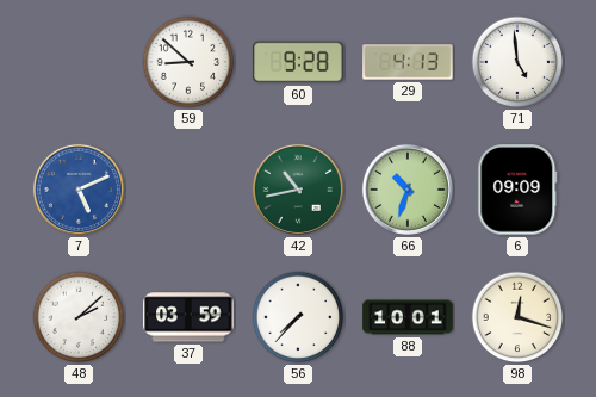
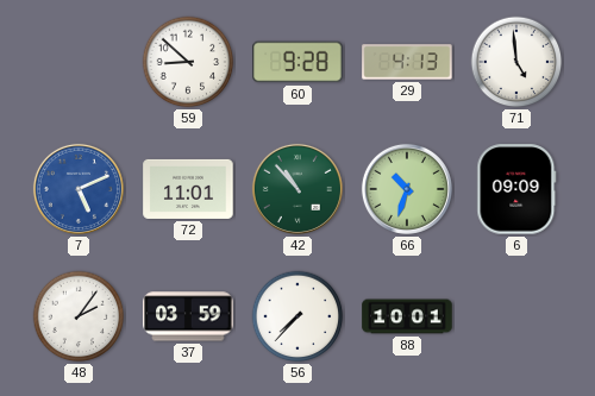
72: none -> 11:01 (188, 189)
42: 10:43 -> 10:53 (297, 189)
48: 2:08 -> 2:06 (79, 316)
98: 12:18 -> none (517, 317)
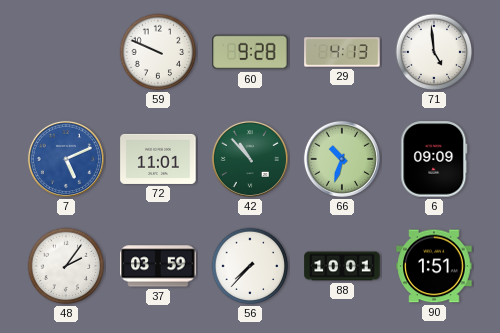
59: 8:52 -> 9:49 (158, 52)
90: none -> 1:51 (434, 266)
